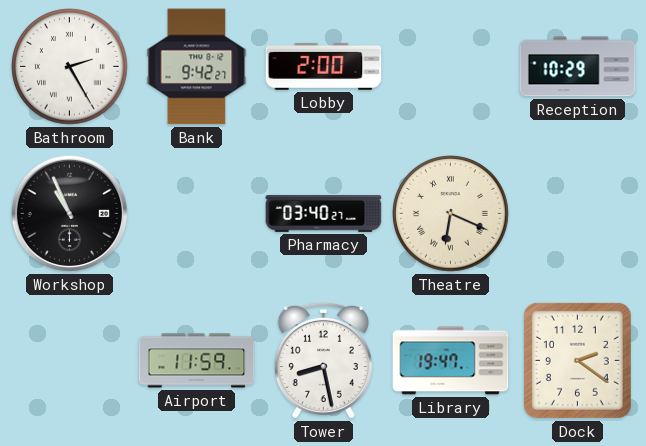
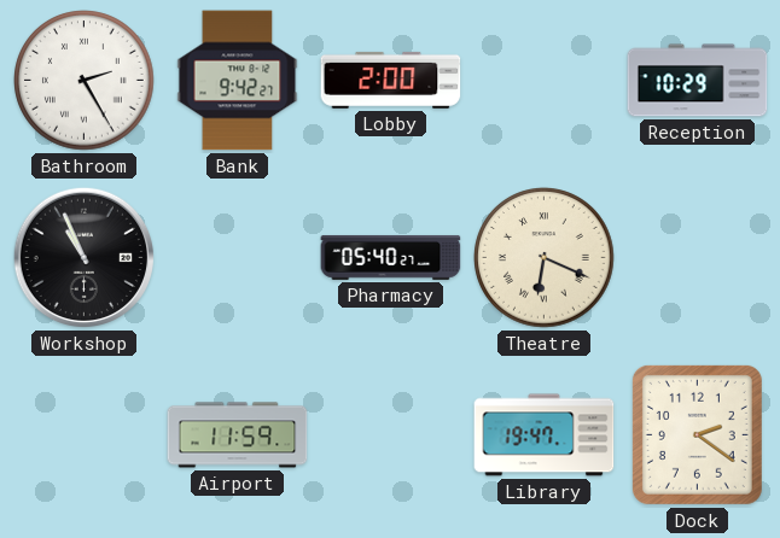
Pharmacy: 03:40 -> 05:40 (391, 257)
Tower: 8:28 -> none (323, 361)
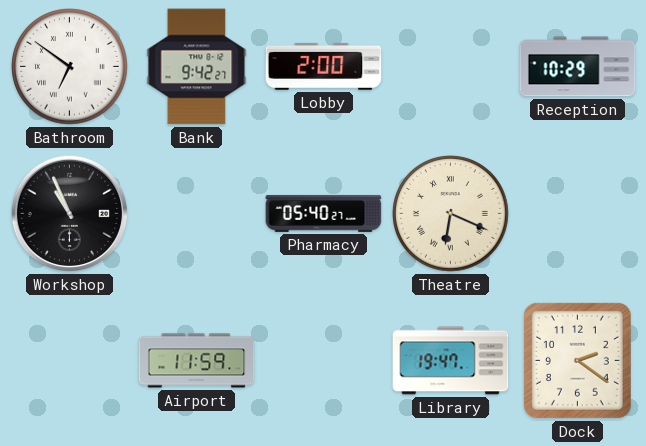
Bathroom: 2:25 -> 6:51 (70, 67)
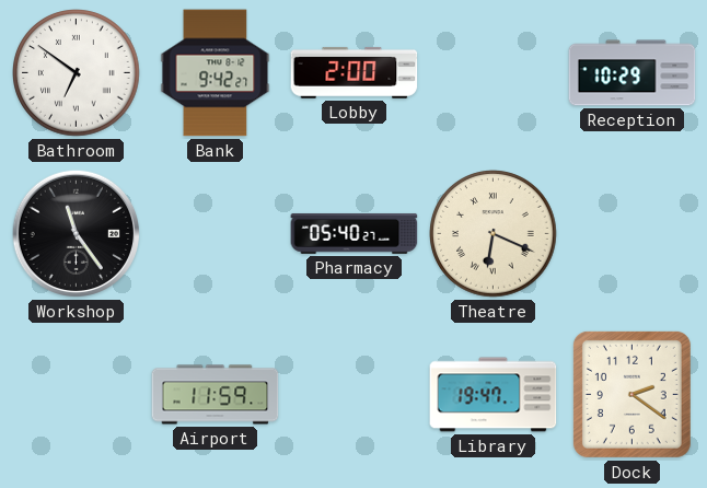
Workshop: 10:56 -> 11:24 (77, 234)
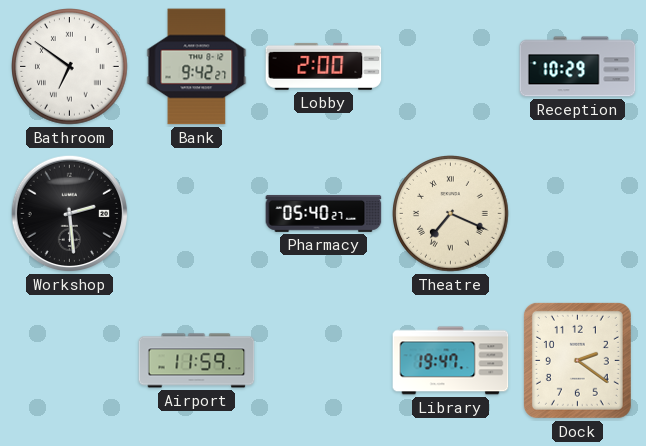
Workshop: 11:24 -> 2:29 (70, 214)
Theatre: 6:19 -> 7:19 (451, 214)
